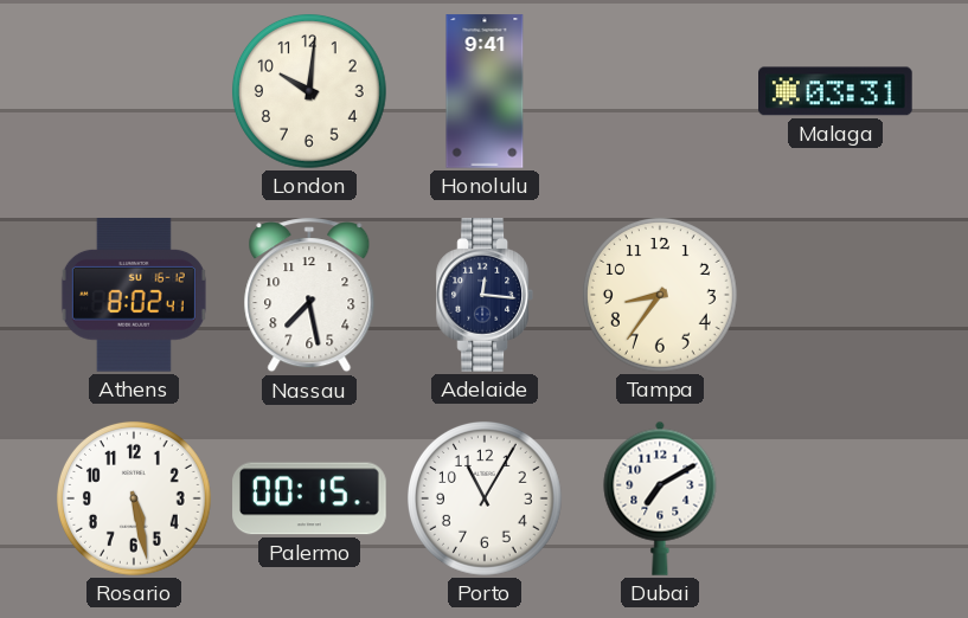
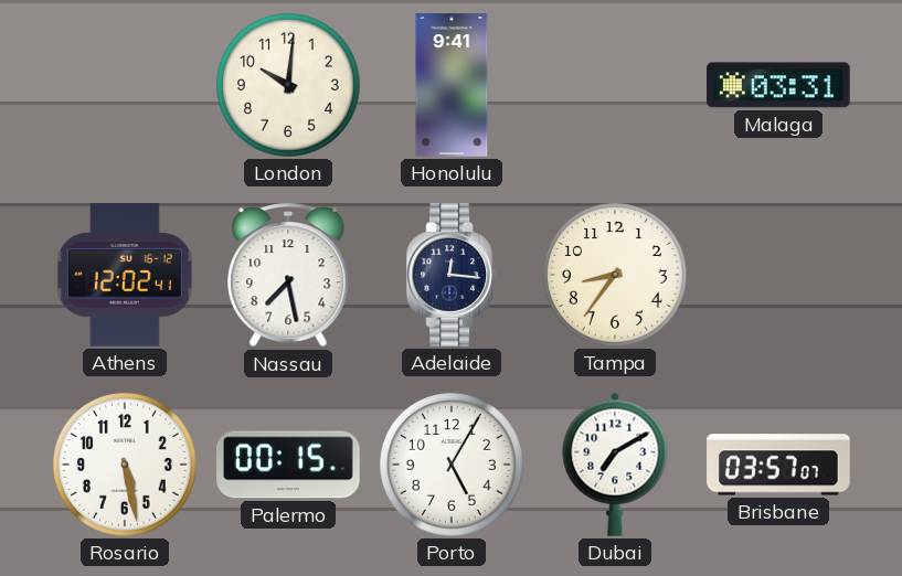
Athens: 8:02 -> 12:02 (125, 276)
Porto: 11:05 -> 5:05 (452, 465)
Brisbane: none -> 03:57 (778, 465)
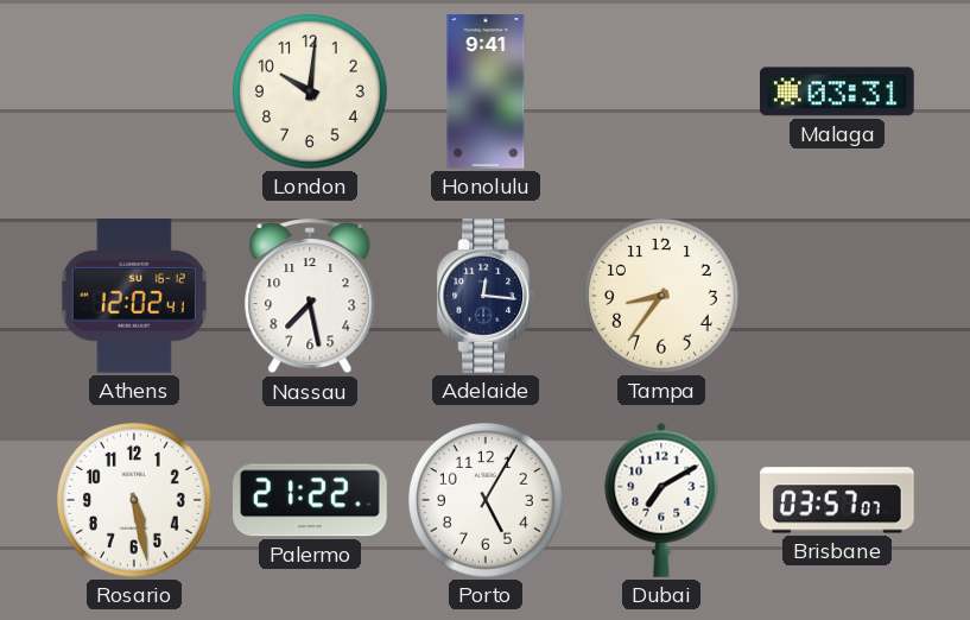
Palermo: 00:15 -> 21:22 (310, 500)
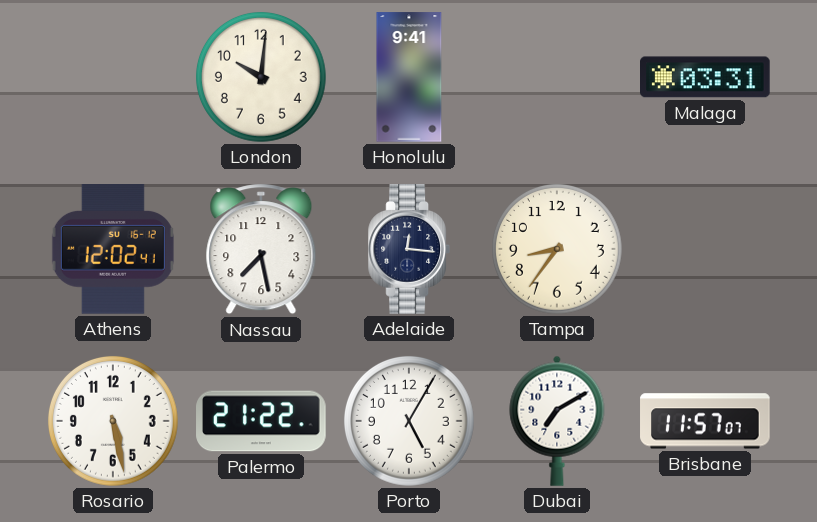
Brisbane: 03:57 -> 11:57 (705, 421)
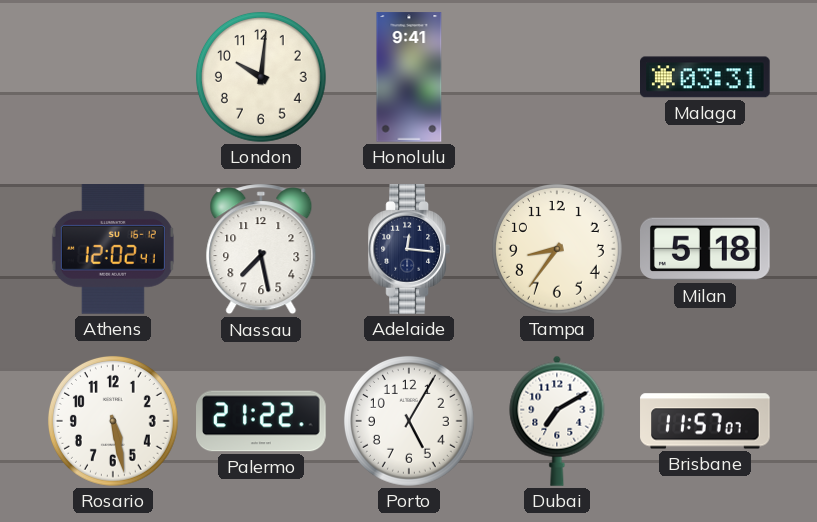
Milan: none -> 5:18 (706, 249)
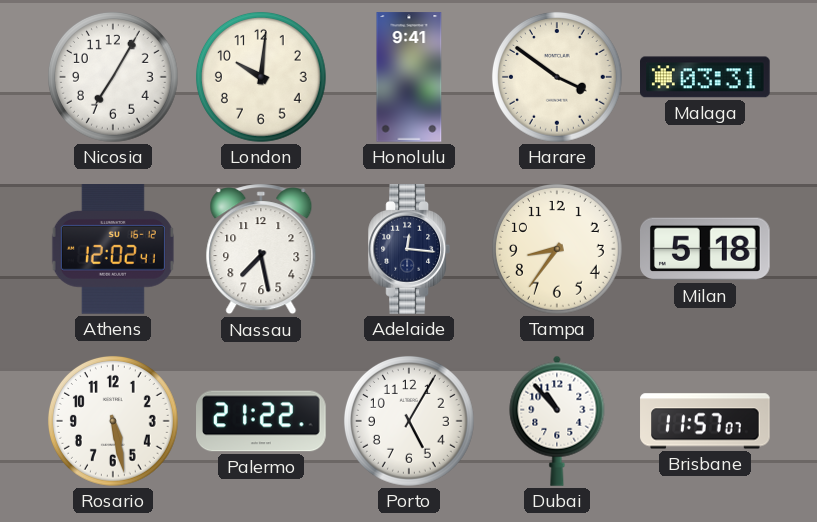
Nicosia: none -> 7:05 (113, 77)
Harare: none -> 3:51 (557, 77)
Dubai: 7:10 -> 10:53 (557, 421)
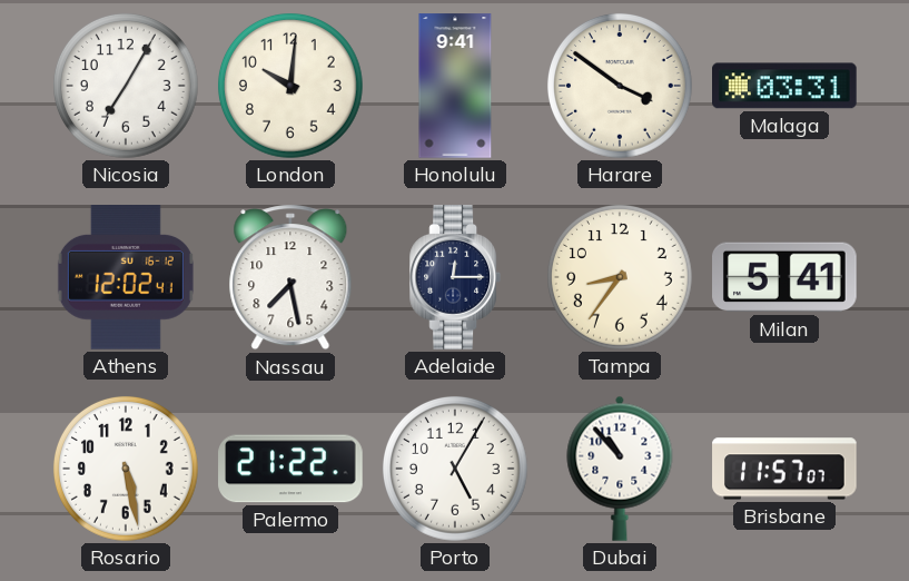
Adelaide: 12:16 -> 12:15 (454, 277)
Milan: 5:18 -> 5:41 (786, 277)
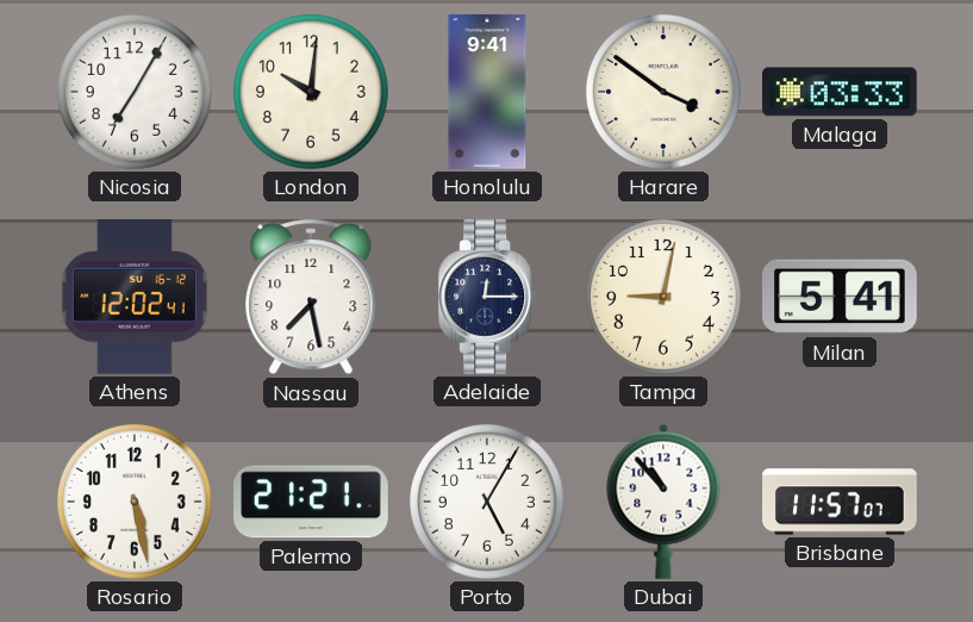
Malaga: 03:31 -> 03:33 (841, 92)
Tampa: 8:36 -> 9:02 (663, 297)
Palermo: 21:22 -> 21:21 (311, 502)
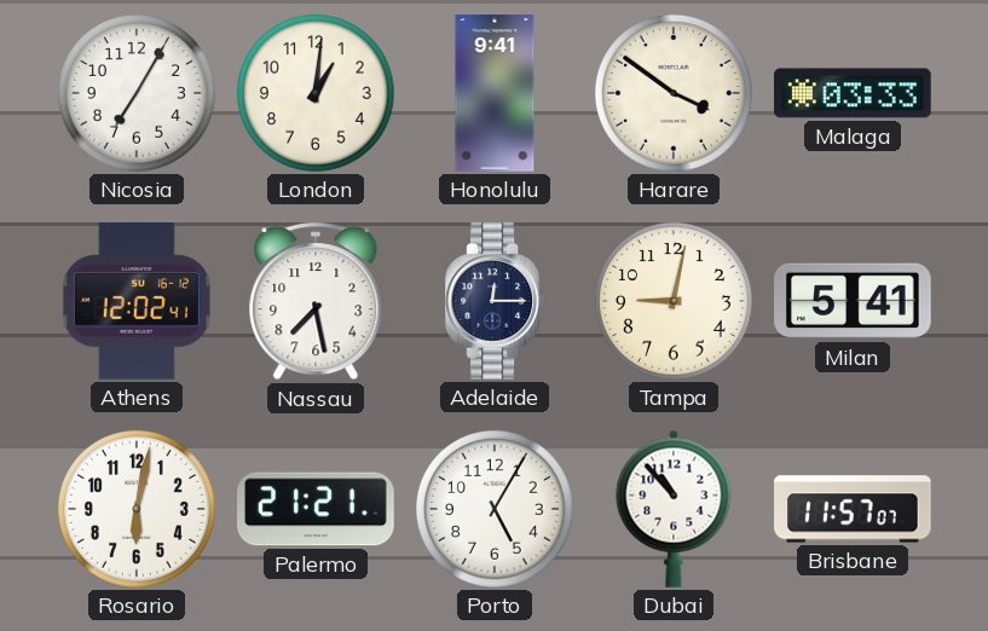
London: 10:01 -> 1:01 (316, 93)
Rosario: 5:28 -> 6:02 (137, 509)
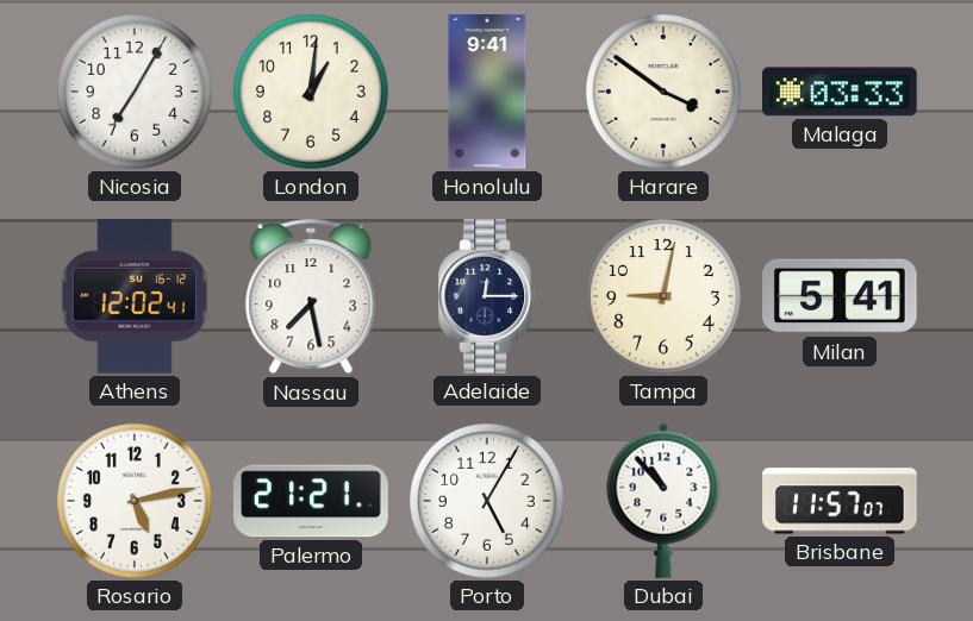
Rosario: 6:02 -> 5:13 (135, 501)
